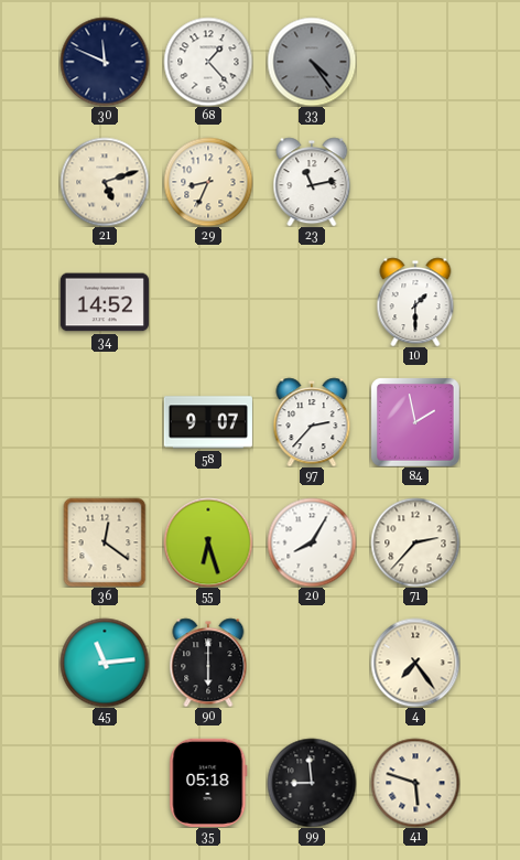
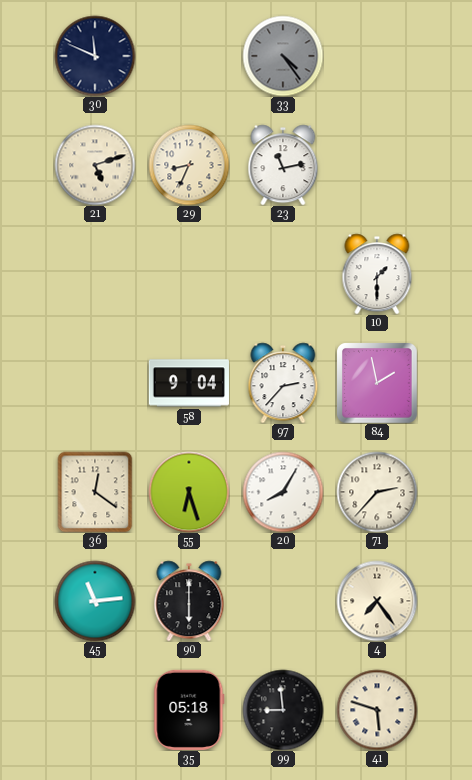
68: 1:23 -> none (208, 62)
34: 14:52 -> none (105, 302)
58: 9:07 -> 9:04 (189, 383)
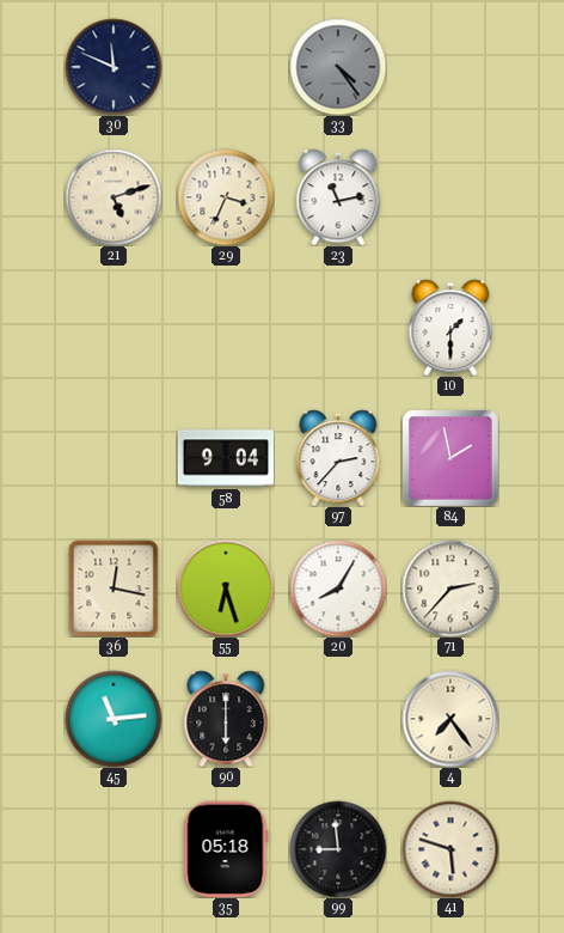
29: 8:34 -> 3:34 (226, 197)
36: 12:21 -> 12:17 (114, 589)
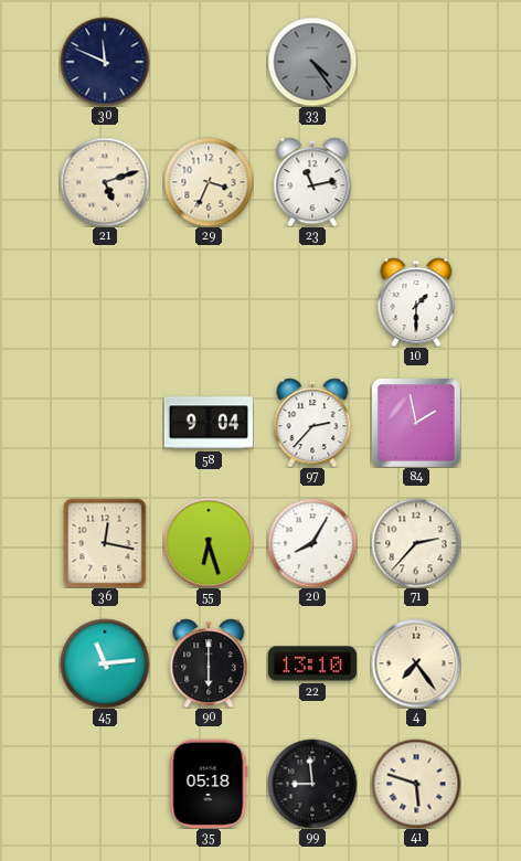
22: none -> 13:10 (312, 663)
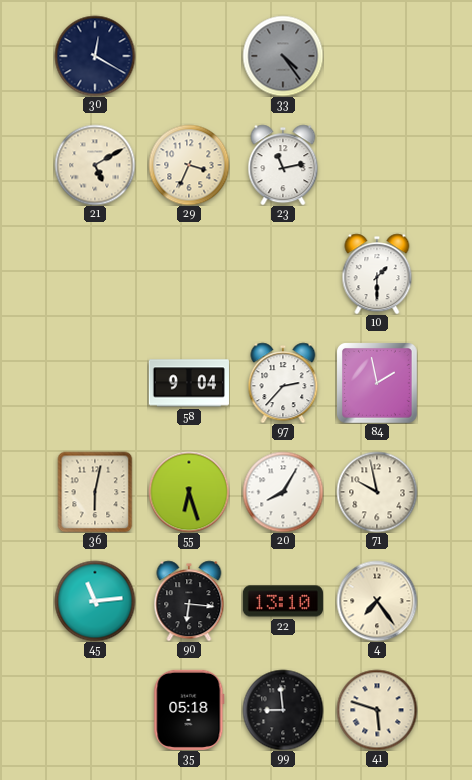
30: 11:49 -> 12:20 (95, 56)
21: 5:12 -> 5:10 (95, 165)
36: 12:17 -> 6:02 (95, 492)
71: 2:37 -> 9:58 (377, 492)
90: 6:00 -> 6:16 (189, 601)
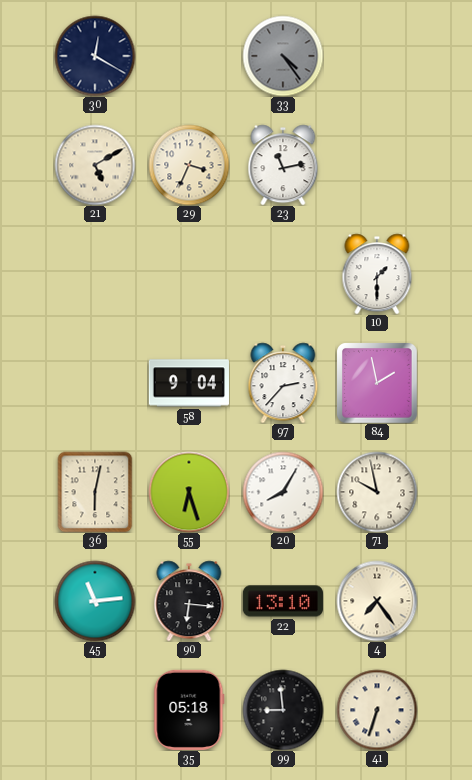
41: 5:48 -> 6:33 (377, 710)
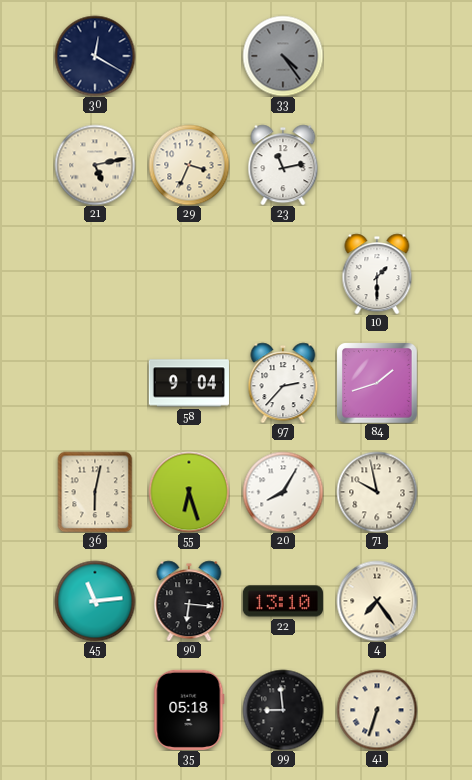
21: 5:10 -> 5:13 (95, 165)
84: 1:58 -> 1:42 (377, 383)
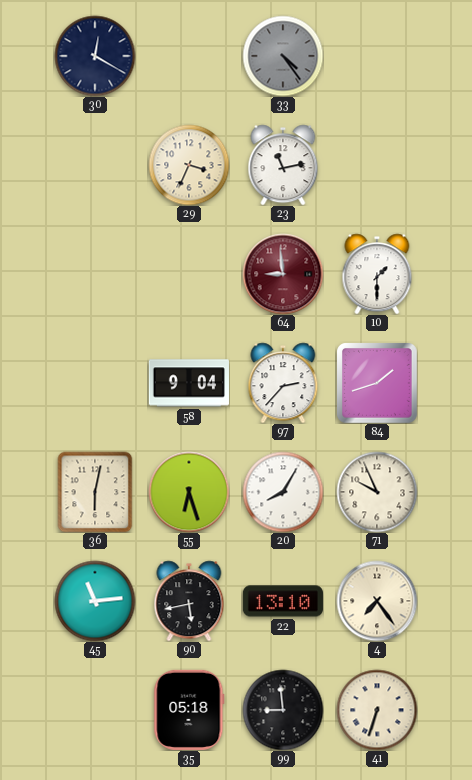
21: 5:13 -> none (95, 165)
64: none -> 8:59 (283, 274)
71: 9:58 -> 9:56 (377, 492)
90: 6:16 -> 5:43 (189, 601)
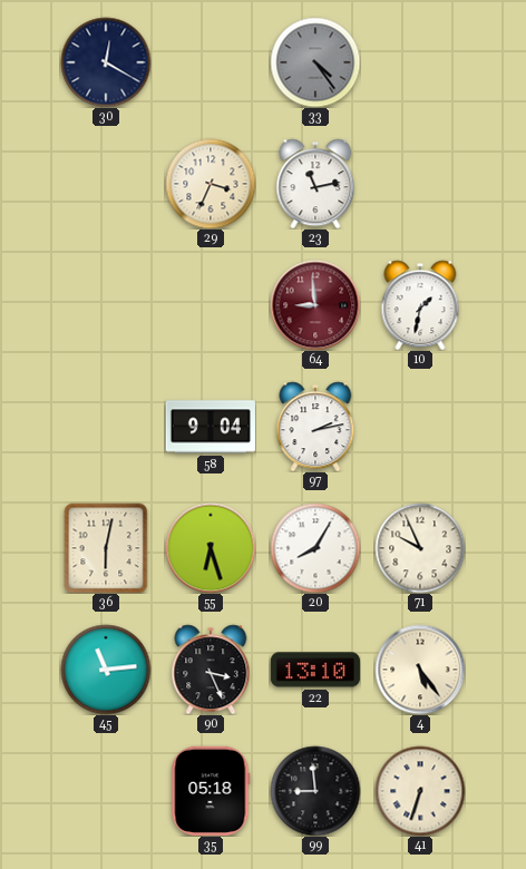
10: 1:30 -> 1:32 (420, 305)
97: 2:37 -> 2:13 (315, 427)
84: 1:42 -> none (377, 383)
90: 5:43 -> 3:26 (211, 670)
4: 7:24 -> 5:24 (420, 670)
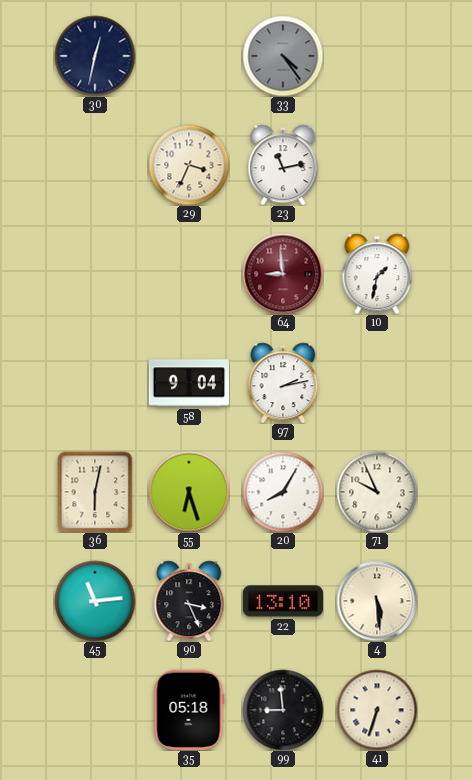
30: 12:20 -> 12:32 (95, 56)
4: 5:24 -> 5:29 (377, 601)
